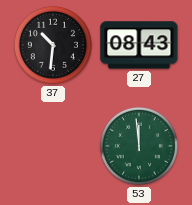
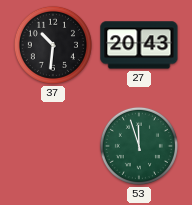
27: 08:43 -> 20:43 (139, 45)
53: 11:59 -> 11:57 (139, 146)
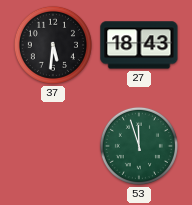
37: 10:31 -> 5:31 (53, 45)
27: 20:43 -> 18:43 (139, 45)
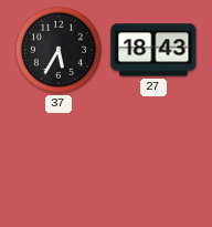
37: 5:31 -> 5:35 (59, 50)
53: 11:57 -> none (139, 146)
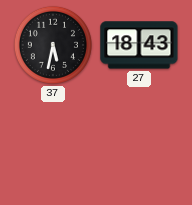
37: 5:35 -> 5:32 (53, 45)
